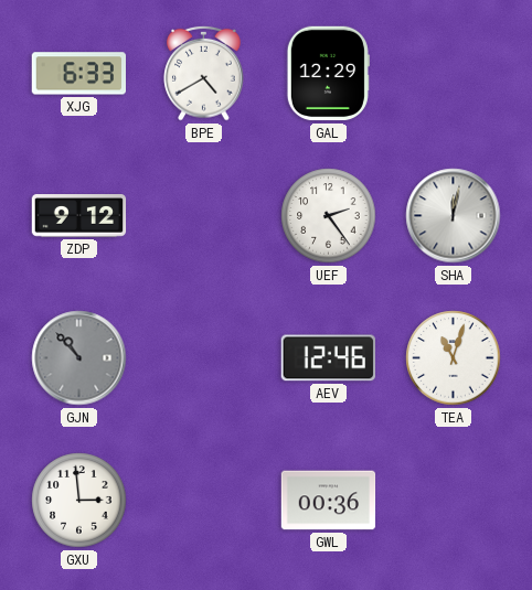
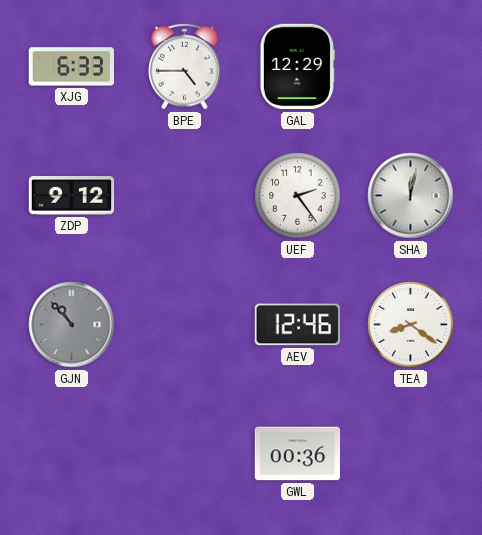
BPE: 4:40 -> 4:45 (185, 66)
TEA: 11:03 -> 8:21 (411, 325)
GXU: 2:59 -> none (79, 501)
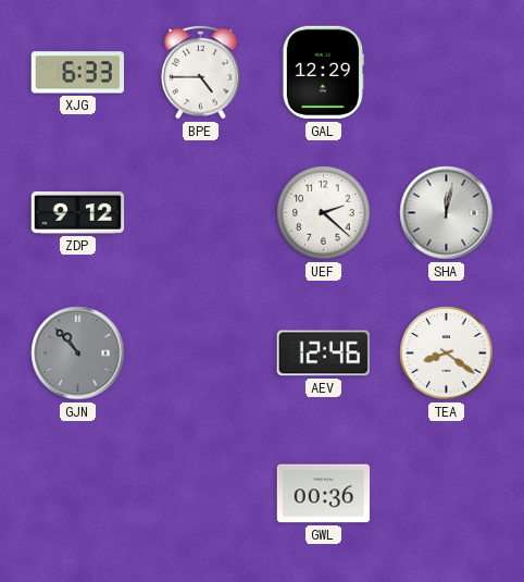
UEF: 2:24 -> 2:22 (324, 213)
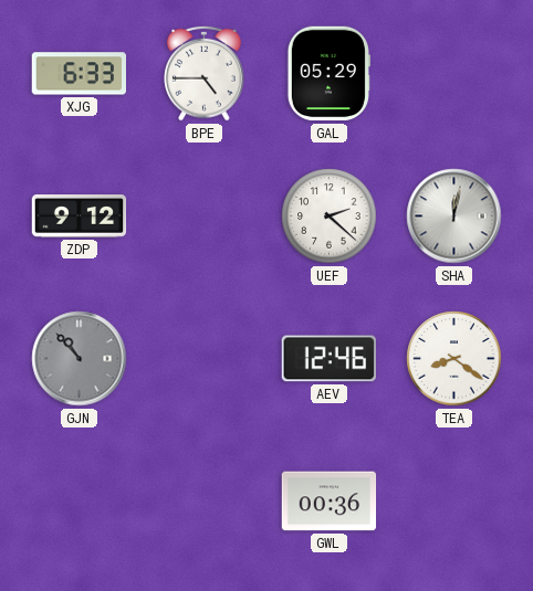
GAL: 12:29 -> 05:29 (328, 74)
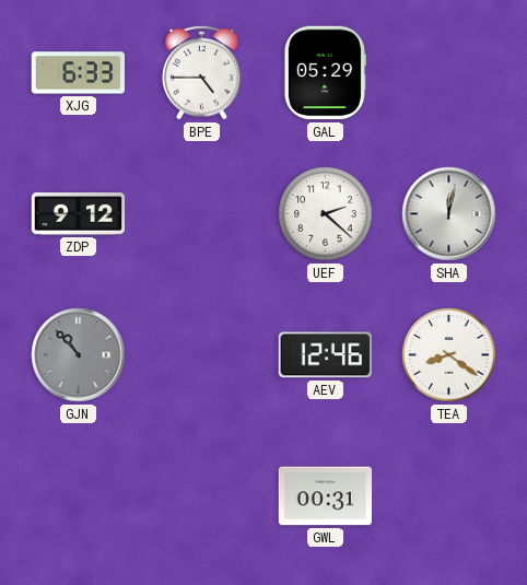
GWL: 00:36 -> 00:31 (326, 496)
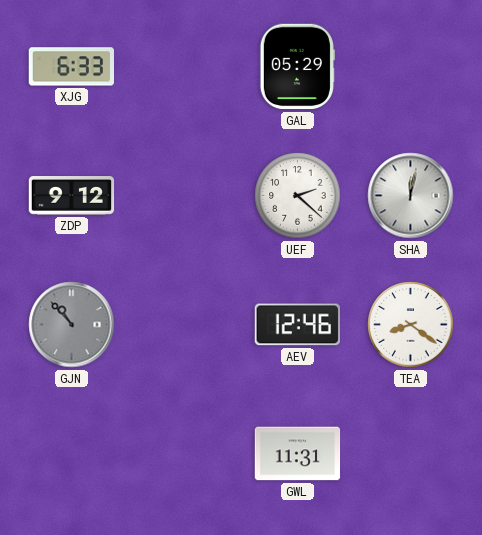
BPE: 4:45 -> none (202, 72)
GWL: 00:31 -> 11:31 (298, 454)
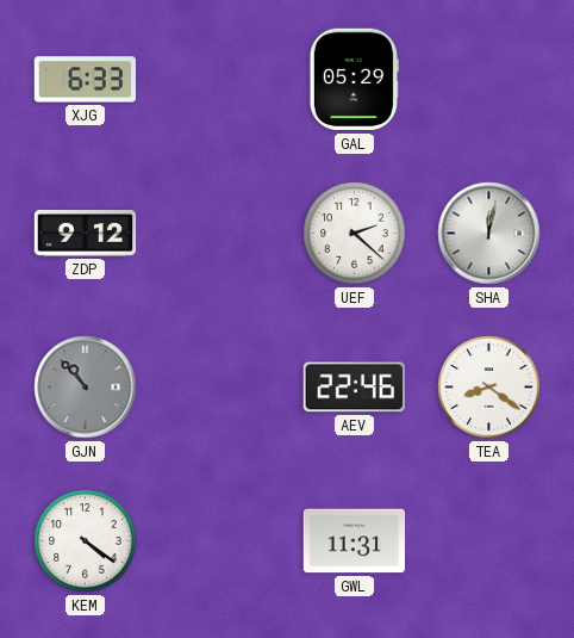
AEV: 12:46 -> 22:46 (354, 388)
KEM: none -> 4:21 (86, 541)
